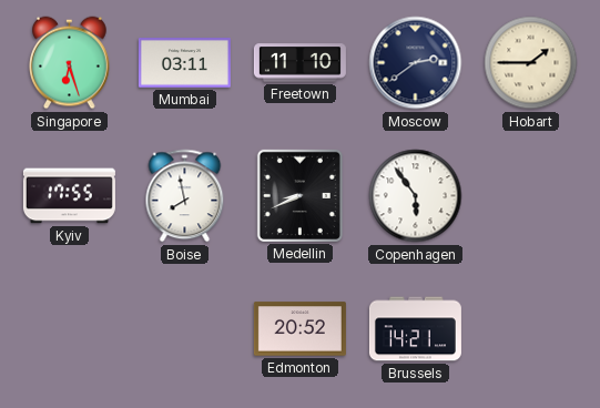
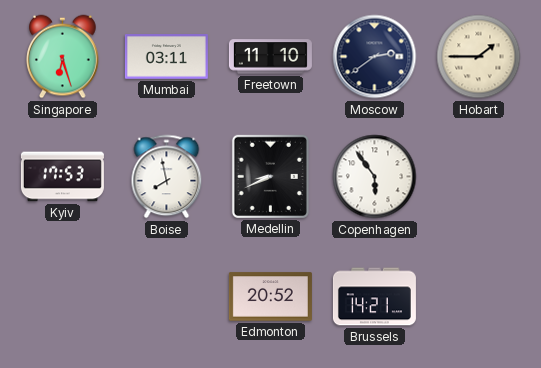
Kyiv: 17:55 -> 17:53 (62, 177)
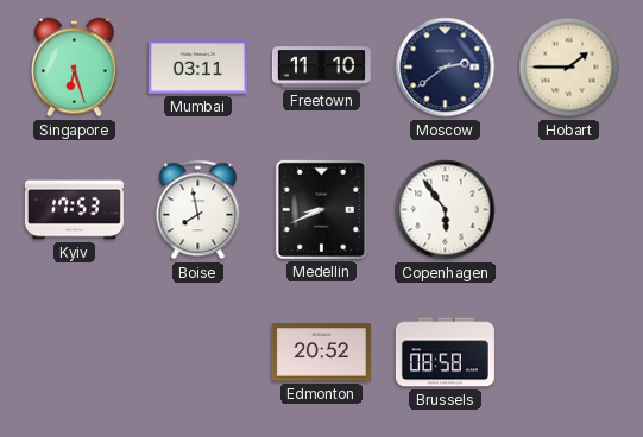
Brussels: 14:21 -> 08:58 (445, 353)
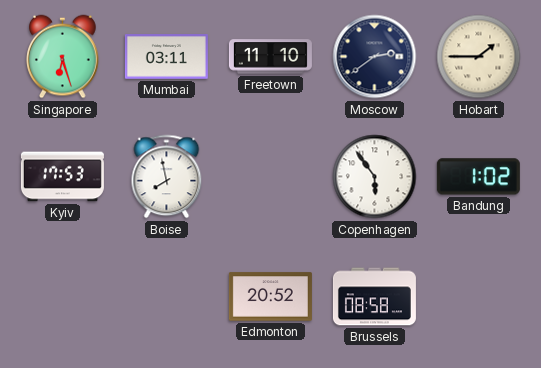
Medellin: 8:41 -> none (321, 209)
Bandung: none -> 1:02 (478, 177)
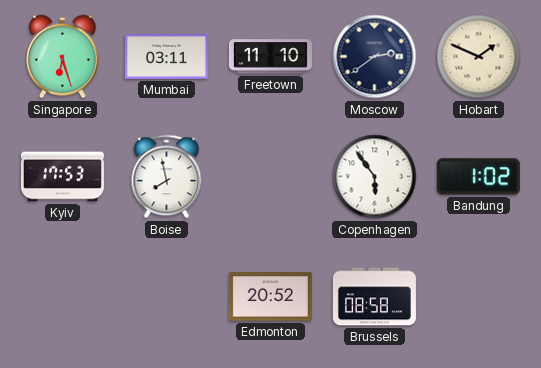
Hobart: 1:45 -> 1:49 (479, 57)
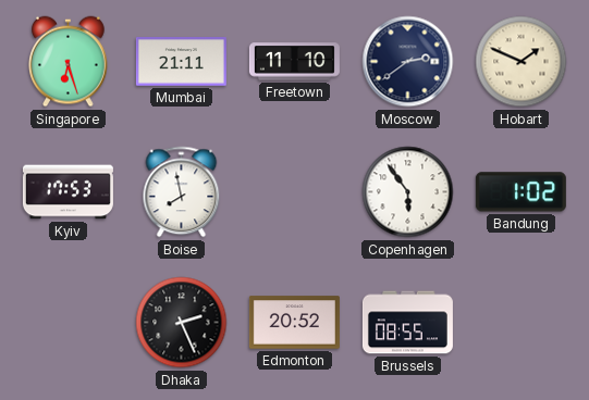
Mumbai: 03:11 -> 21:11 (181, 62)
Dhaka: none -> 2:26 (182, 323)
Brussels: 08:58 -> 08:55 (407, 323)
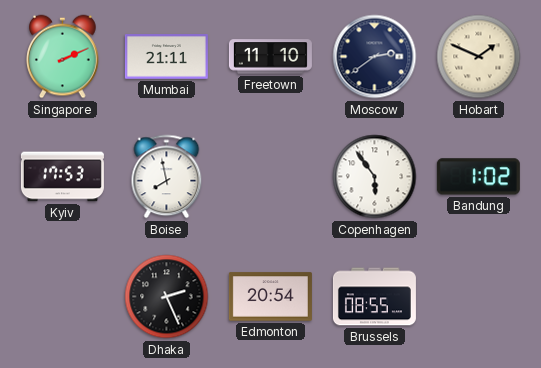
Singapore: 6:27 -> 2:11 (63, 57)
Edmonton: 20:52 -> 20:54 (270, 297)
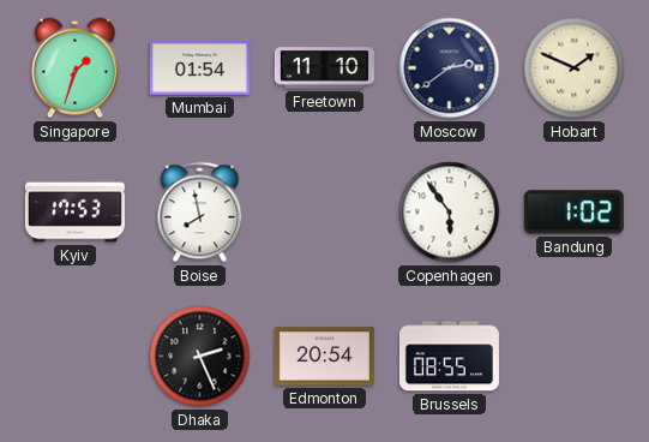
Singapore: 2:11 -> 1:33 (76, 68)
Mumbai: 21:11 -> 01:54 (199, 68)
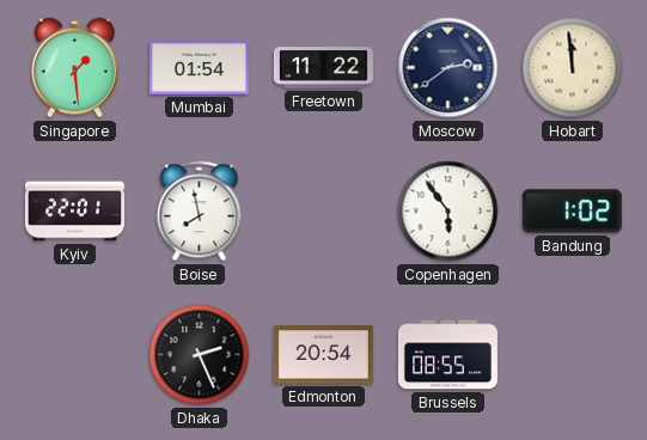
Singapore: 1:33 -> 1:29 (75, 68)
Freetown: 11:10 -> 11:22 (323, 68)
Hobart: 1:49 -> 11:59 (573, 68)
Kyiv: 17:53 -> 22:01 (74, 212)
